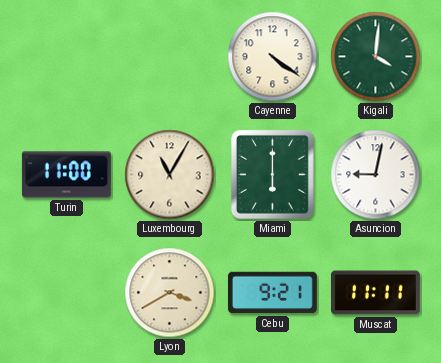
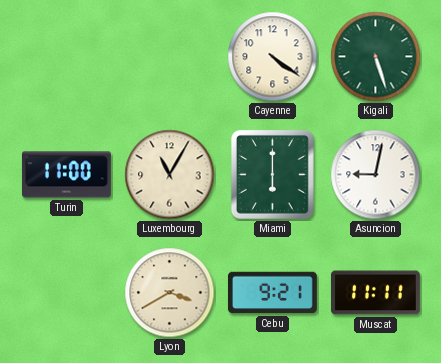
Kigali: 4:01 -> 5:27 (376, 57)
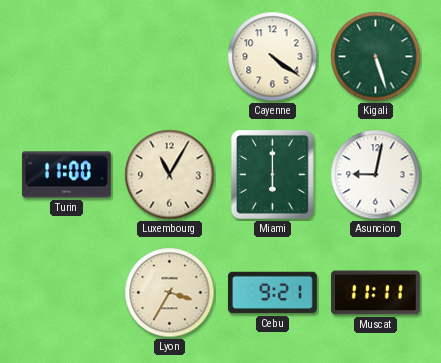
Lyon: 3:40 -> 3:35 (170, 293)
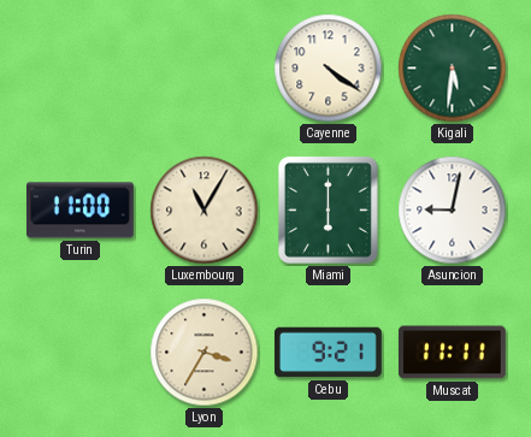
Kigali: 5:27 -> 5:31 (453, 69)
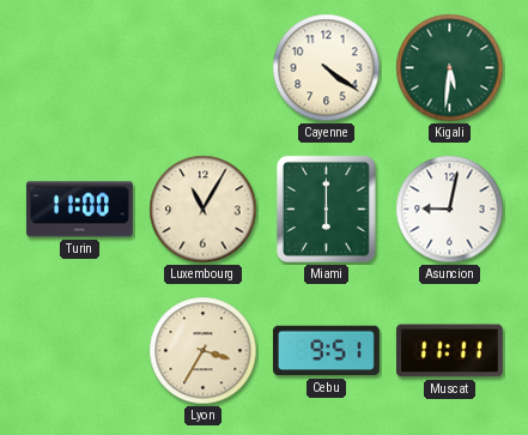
Cebu: 9:21 -> 9:51 (326, 351)
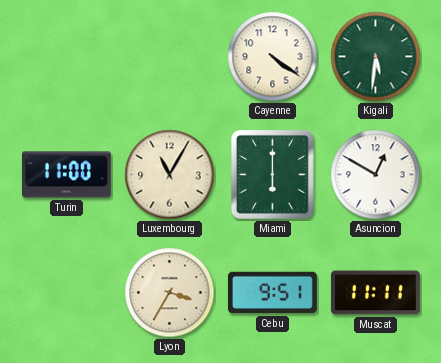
Asuncion: 9:02 -> 12:50 (376, 175)
